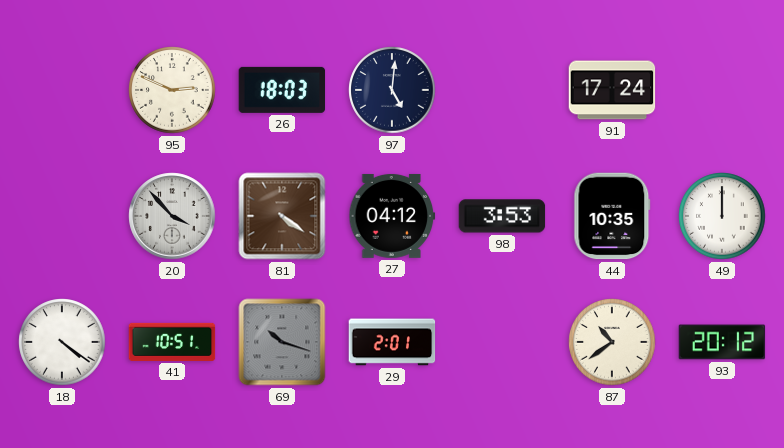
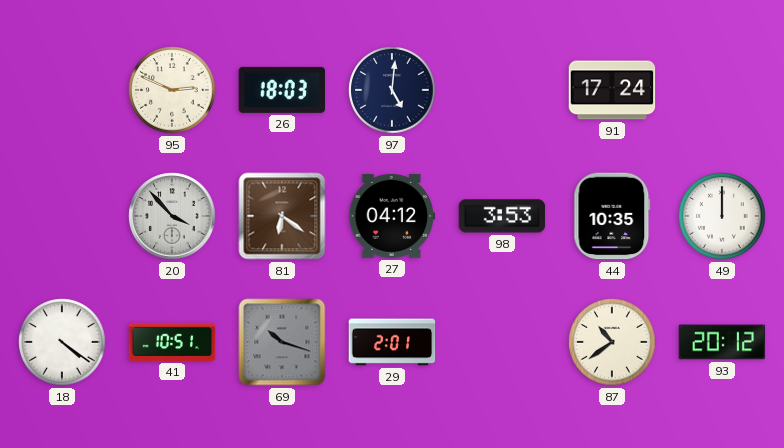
81: 4:21 -> 6:21 (282, 216)
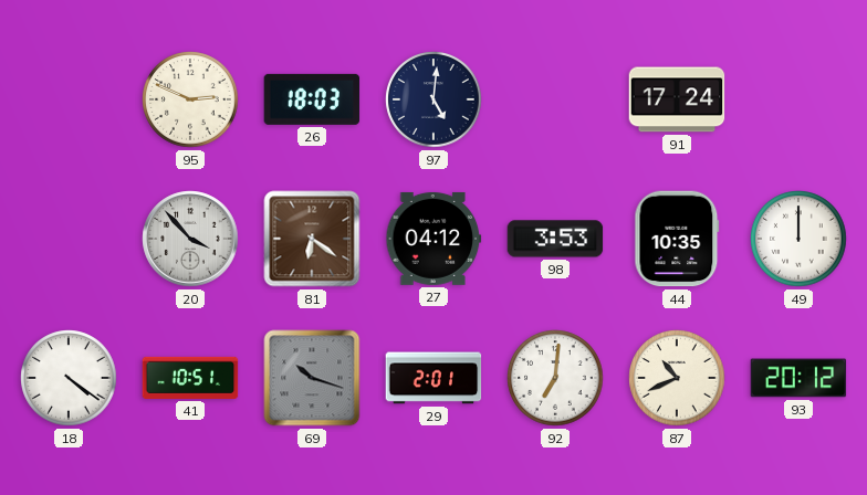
92: none -> 7:01 (555, 378)
87: 10:39 -> 10:41 (677, 378)
